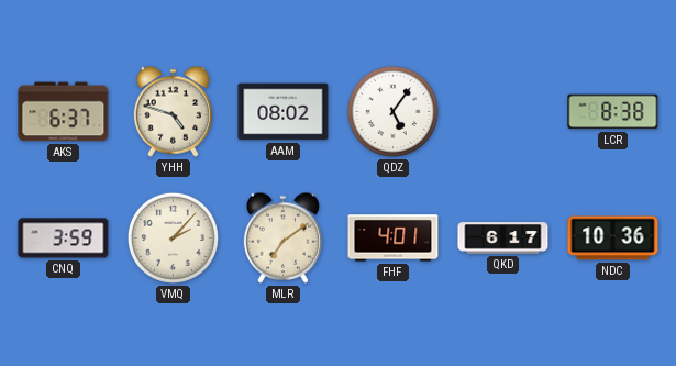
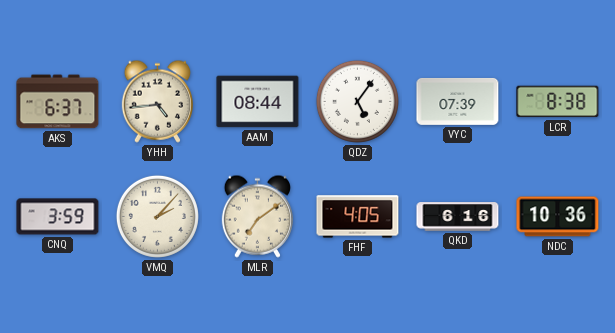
YHH: 4:48 -> 4:44 (157, 101)
AAM: 08:02 -> 08:44 (258, 102)
VYC: none -> 07:39 (458, 101)
FHF: 4:01 -> 4:05 (358, 217)
QKD: 6:17 -> 6:16 (458, 217)
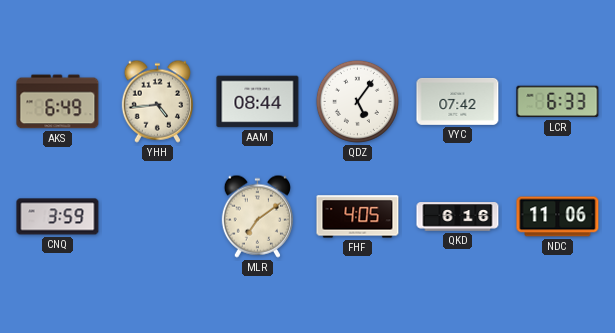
AKS: 6:37 -> 6:49 (58, 102)
VYC: 07:39 -> 07:42 (458, 101)
LCR: 8:38 -> 6:33 (558, 102)
VMQ: 2:07 -> none (157, 216)
NDC: 10:36 -> 11:06 (558, 217)
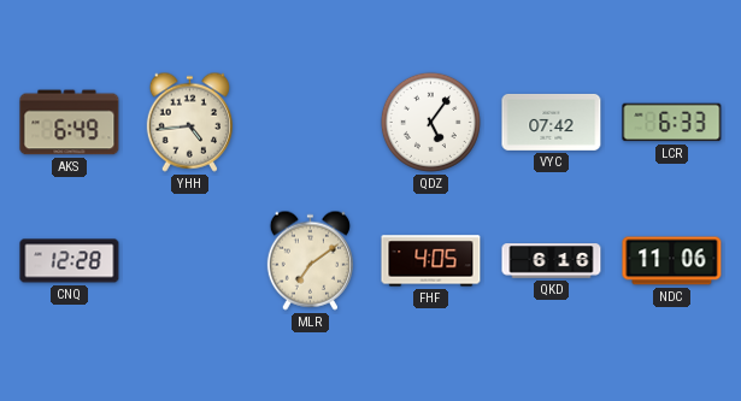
AAM: 08:44 -> none (258, 102)
CNQ: 3:59 -> 12:28 (70, 261)
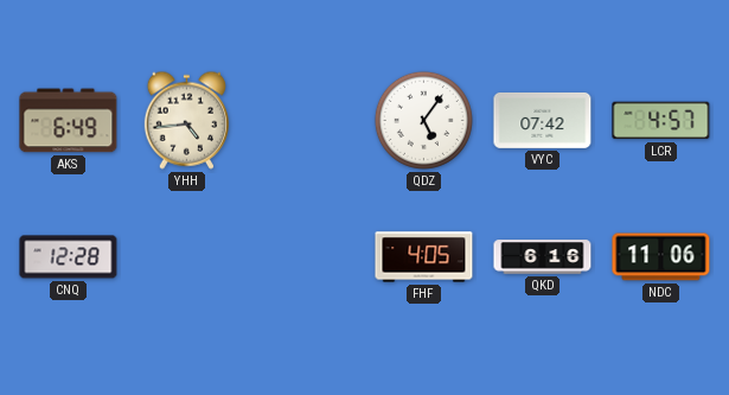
LCR: 6:33 -> 4:57 (661, 121)
MLR: 7:09 -> none (310, 260)
